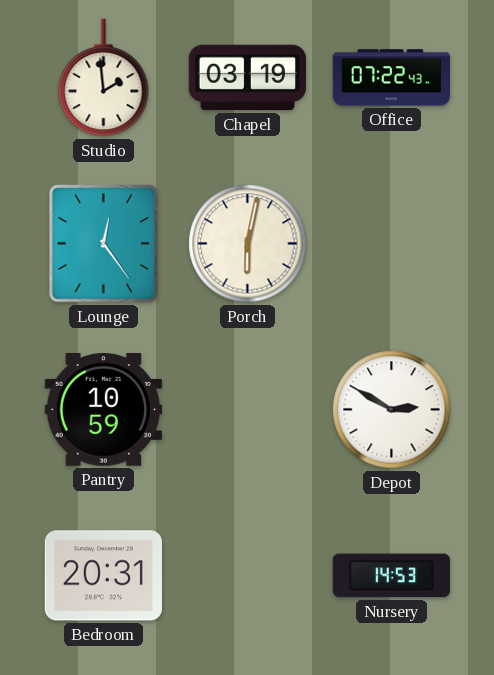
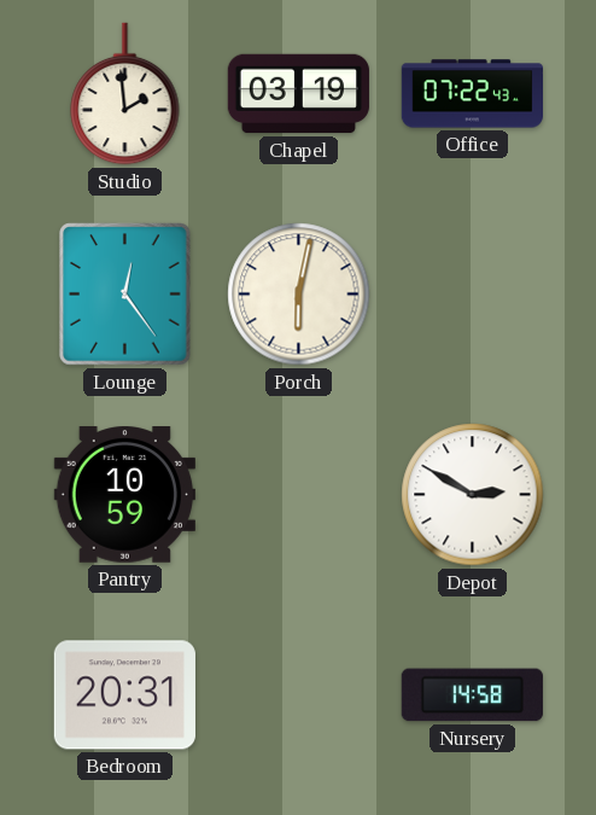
Nursery: 14:53 -> 14:58 (472, 695)
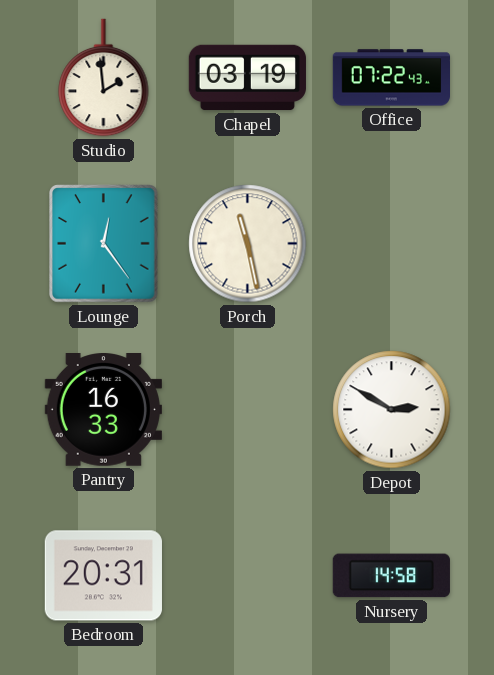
Porch: 6:02 -> 11:28 (248, 244)
Pantry: 10:59 -> 16:33 (103, 410)
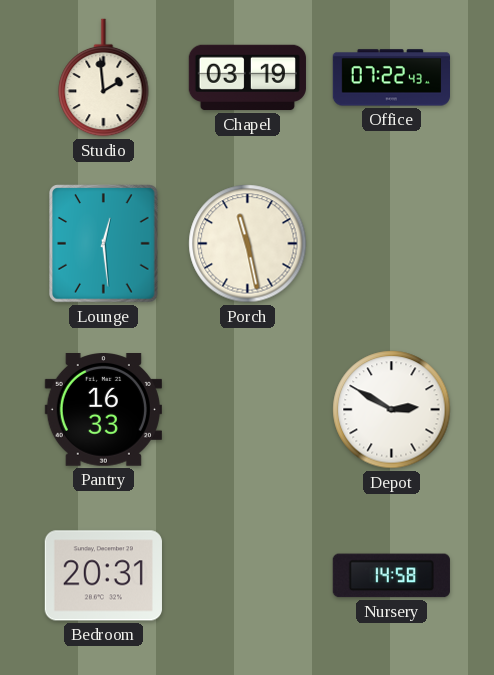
Lounge: 12:24 -> 12:29 (104, 244)
